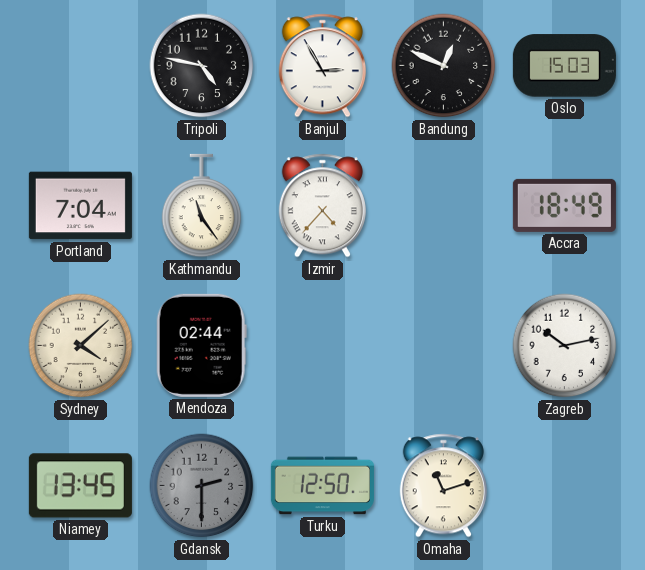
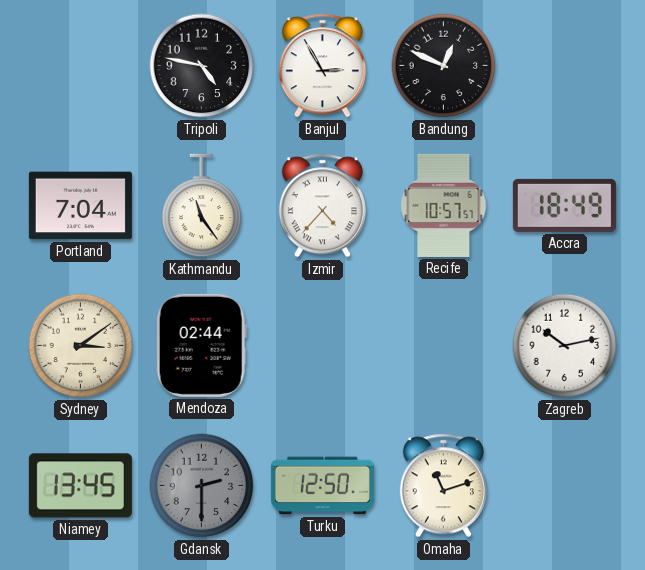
Oslo: 15:03 -> none (564, 66)
Recife: none -> 10:57 (444, 205)
Sydney: 4:08 -> 3:09 (81, 346)
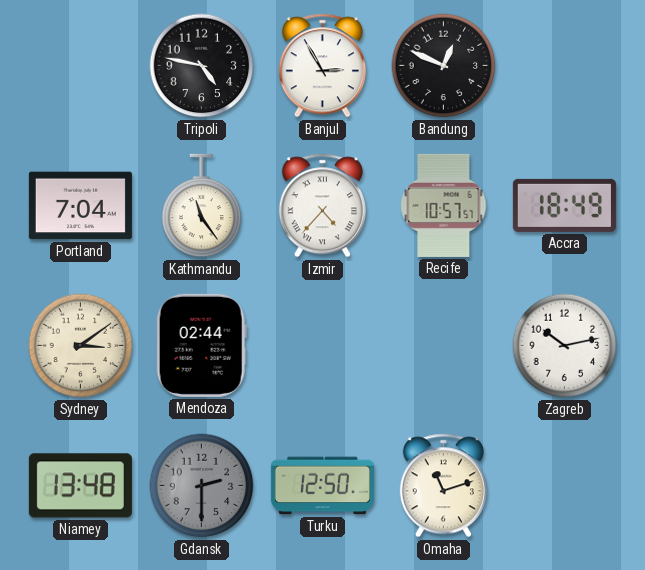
Niamey: 13:45 -> 13:48 (80, 486)
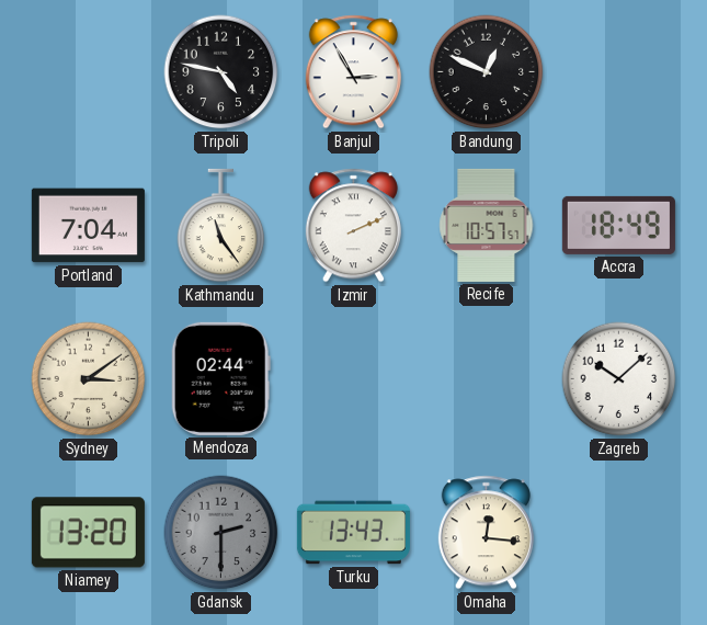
Izmir: 4:37 -> 2:11 (353, 226)
Zagreb: 10:13 -> 10:08 (619, 379)
Niamey: 13:48 -> 13:20 (88, 533)
Turku: 12:50 -> 13:43 (353, 533)
Omaha: 11:12 -> 12:16 (486, 533)
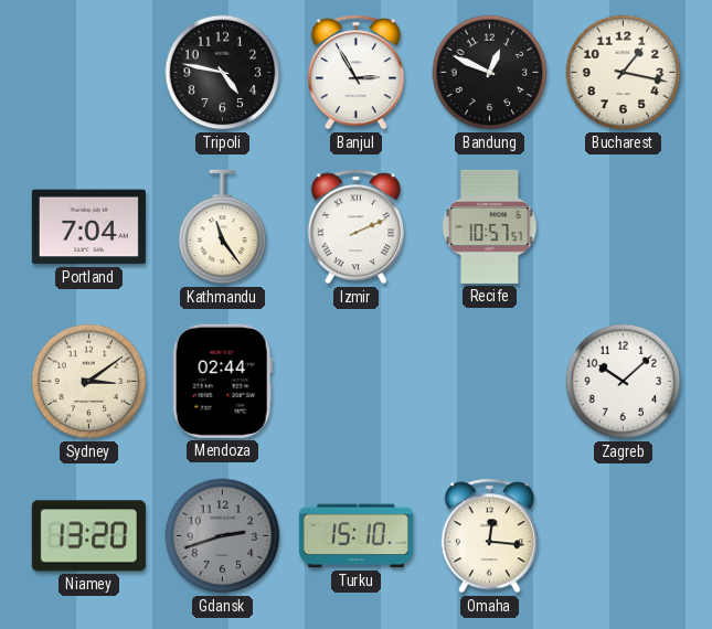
Bucharest: none -> 1:17 (624, 73)
Accra: 18:49 -> none (618, 225)
Gdansk: 2:30 -> 2:42 (223, 536)
Turku: 13:43 -> 15:10 (355, 536)
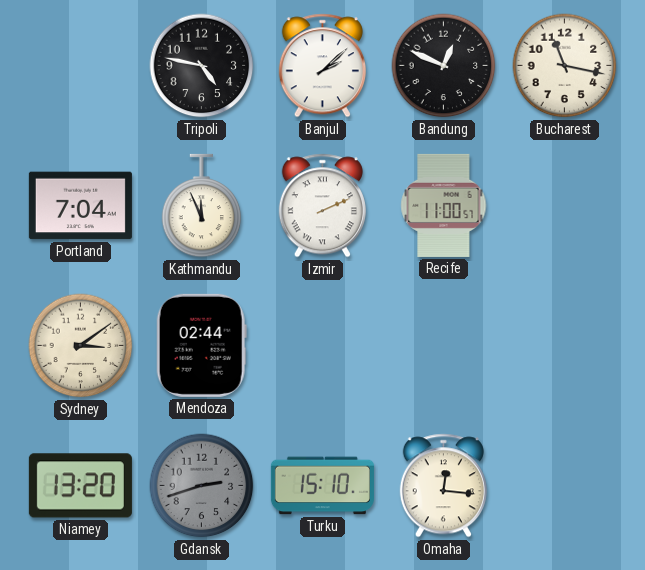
Banjul: 2:55 -> 2:08 (322, 66)
Bucharest: 1:17 -> 11:17 (565, 66)
Kathmandu: 11:24 -> 11:56 (202, 206)
Recife: 10:57 -> 11:00 (444, 205)
Zagreb: 10:08 -> none (624, 382)
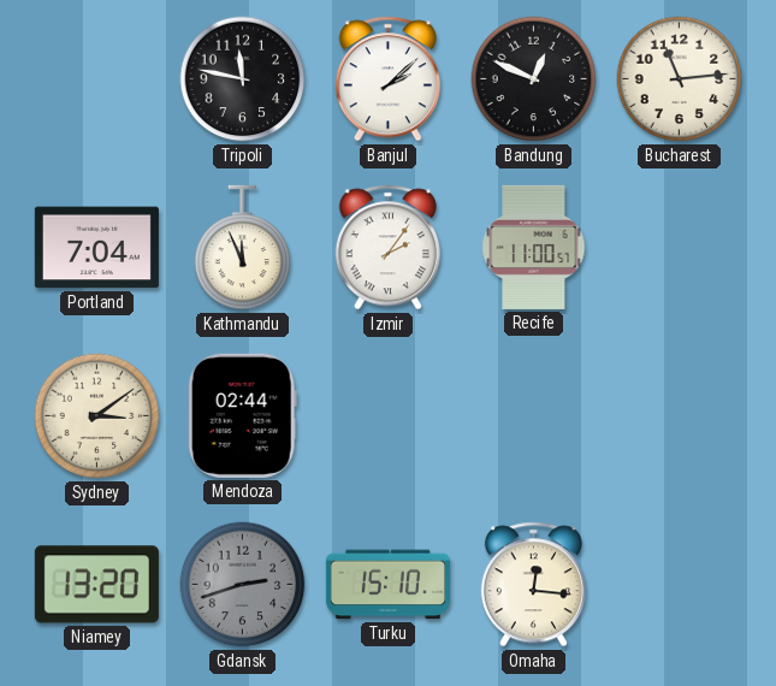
Tripoli: 4:47 -> 11:47 (243, 79)
Bucharest: 11:17 -> 11:14 (680, 79)
Izmir: 2:11 -> 2:06 (387, 248)
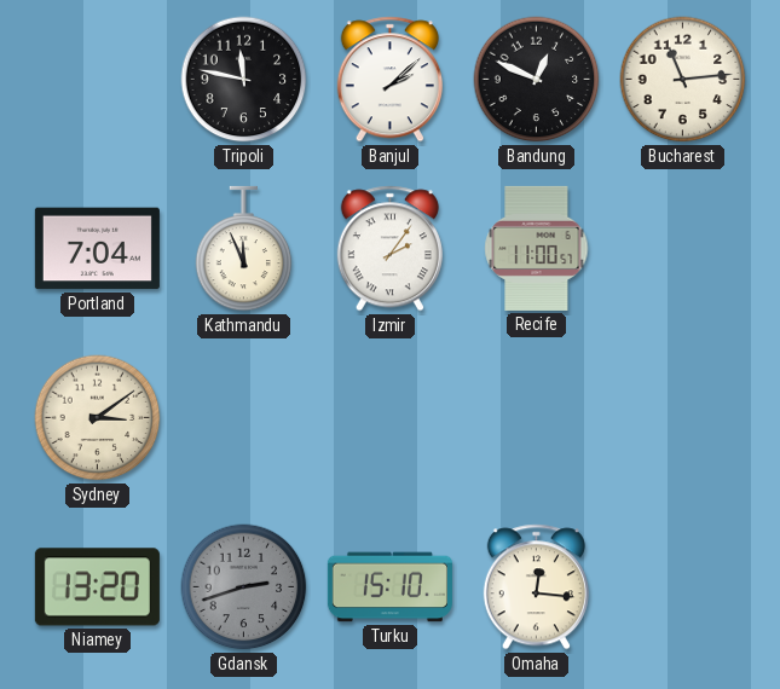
Mendoza: 02:44 -> none (242, 415)
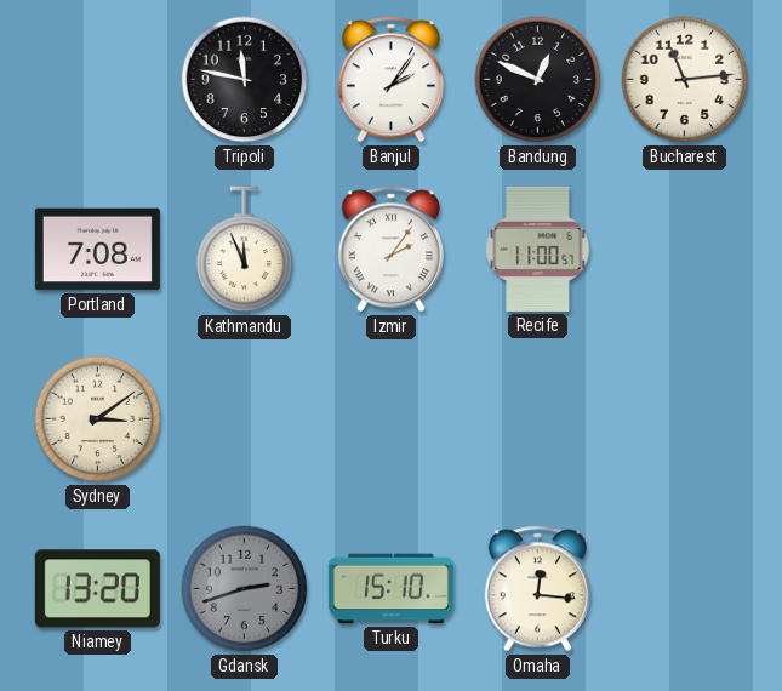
Banjul: 2:08 -> 2:06 (390, 80)
Portland: 7:04 -> 7:08 (97, 250)
